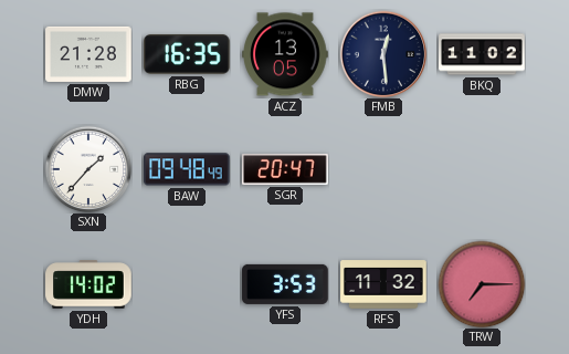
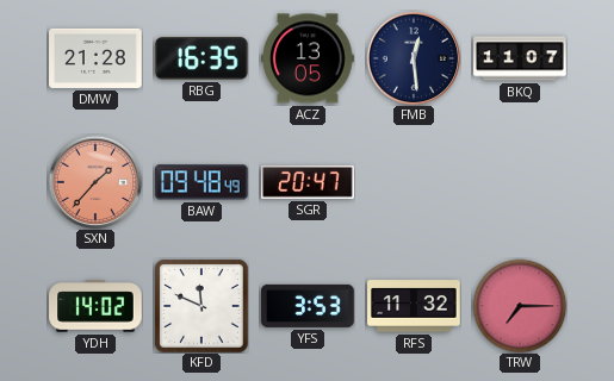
BKQ: 11:02 -> 11:07 (520, 58)
SXN dial: white -> salmon (95, 182)
KFD: none -> 11:49 (201, 306)
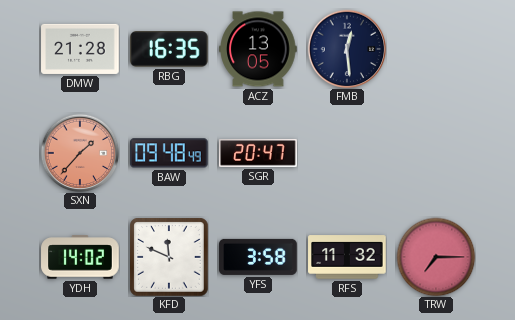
BKQ: 11:07 -> none (520, 58)
YFS: 3:53 -> 3:58 (258, 257)
